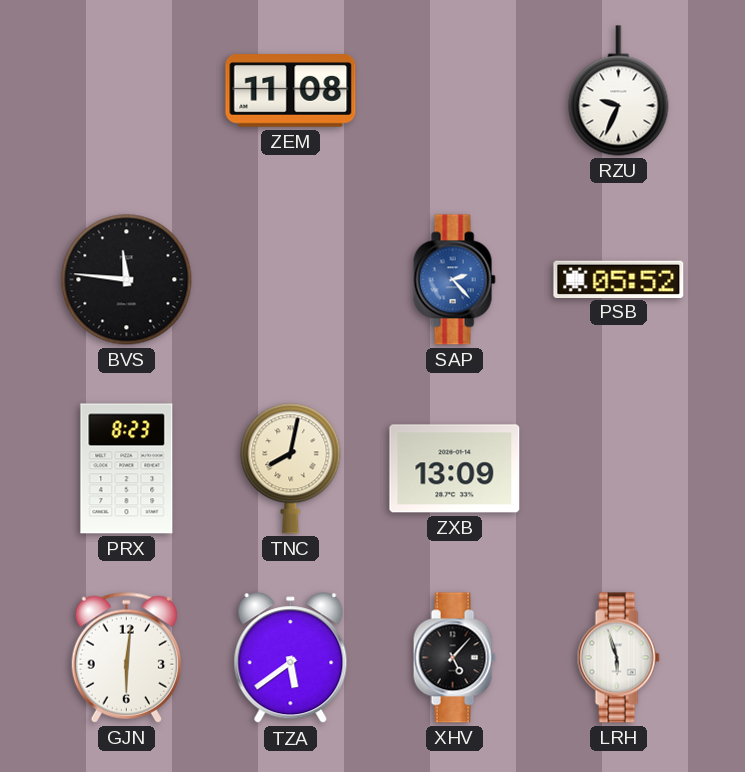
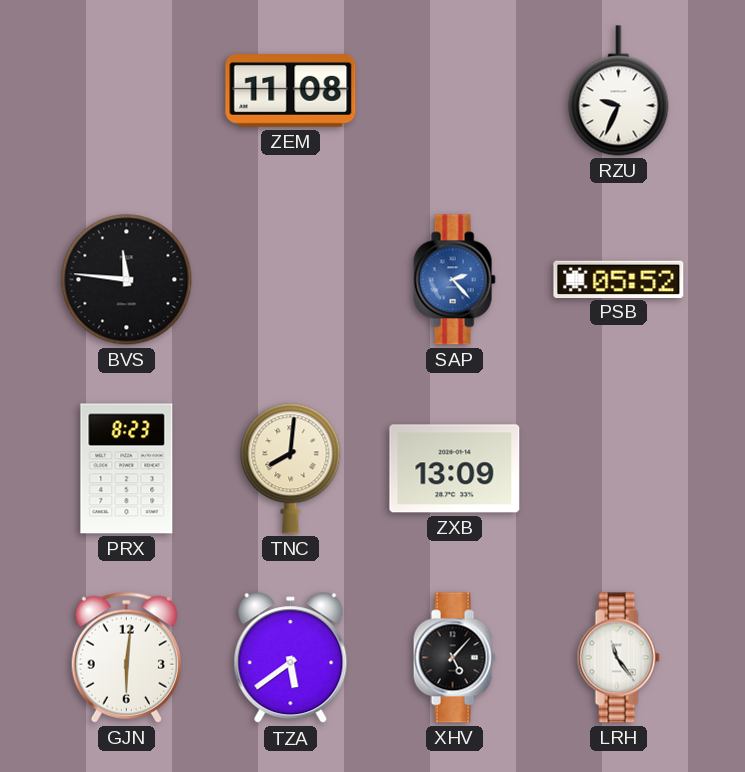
TNC: 8:02 -> 8:01 (291, 469)
LRH: 5:57 -> 11:24 (618, 658)
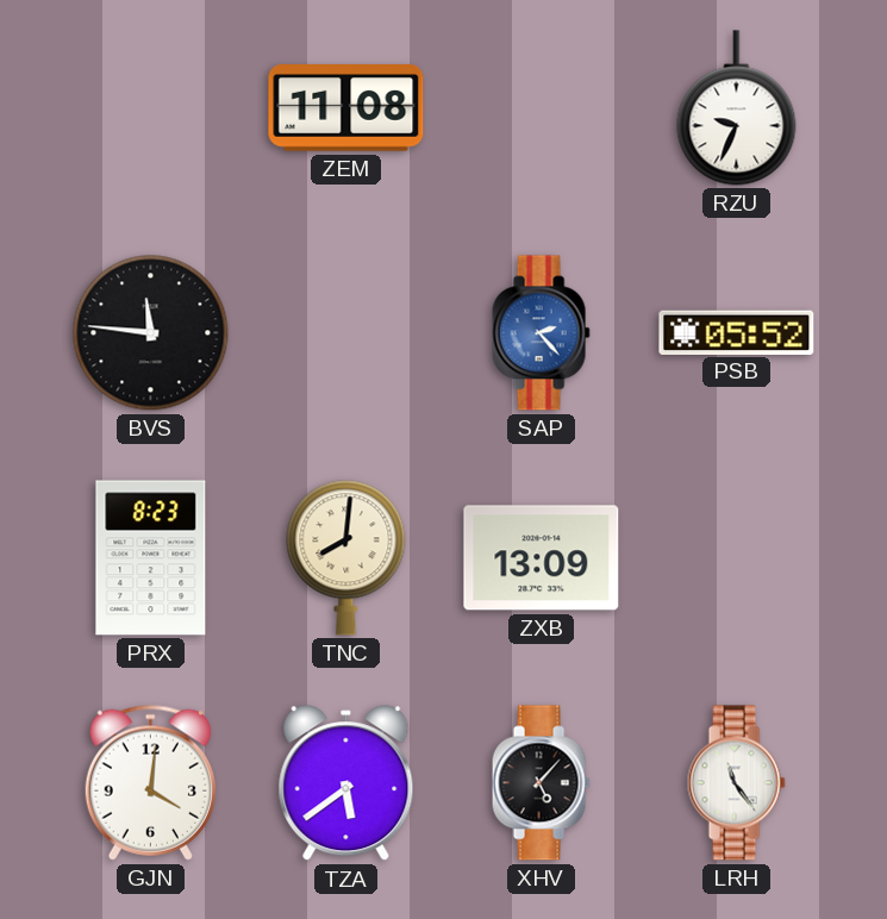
GJN: 6:01 -> 4:01 (150, 782)
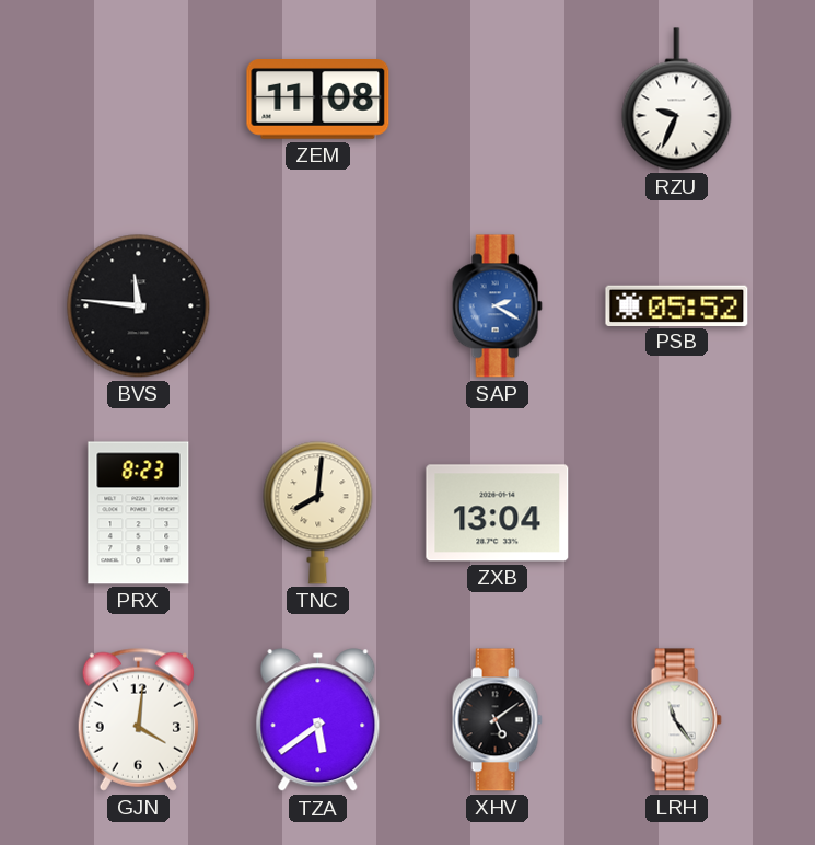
SAP: 2:23 -> 2:20 (497, 306)
ZXB: 13:09 -> 13:04 (498, 513)
XHV: 5:07 -> 5:09 (497, 720)
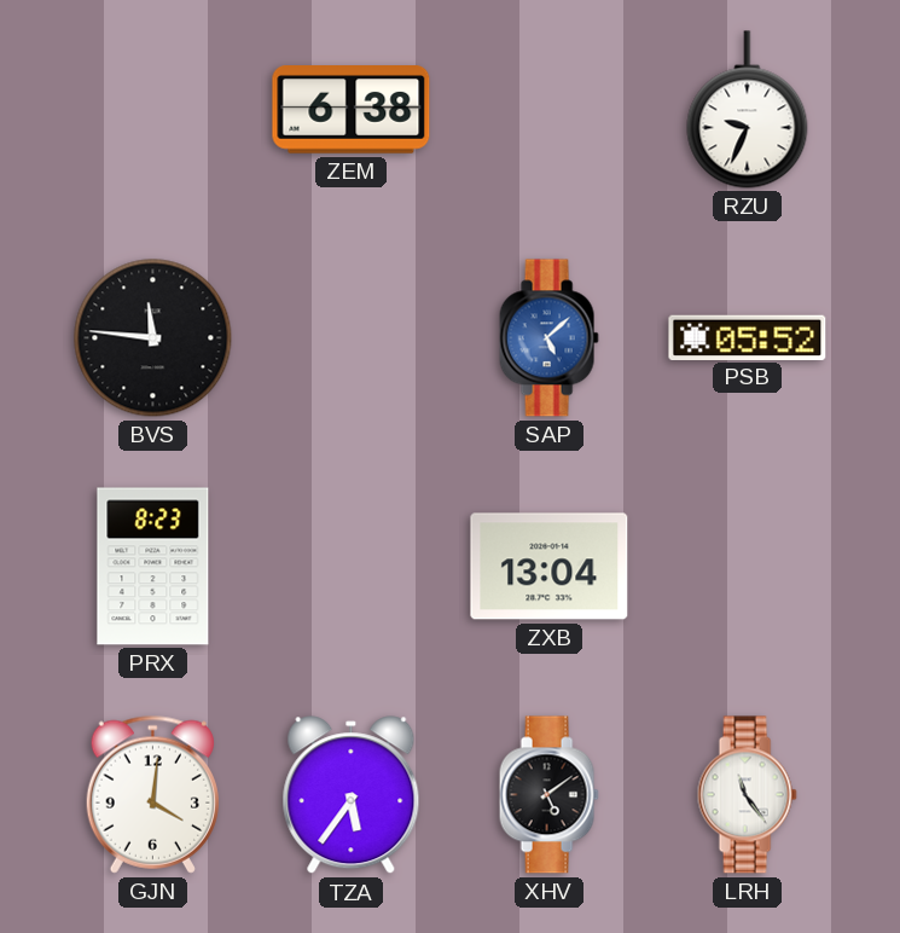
ZEM: 11:08 -> 6:38 (352, 110)
SAP: 2:20 -> 5:08 (548, 338)
TNC: 8:01 -> none (318, 513)
TZA: 5:39 -> 5:36 (352, 795)
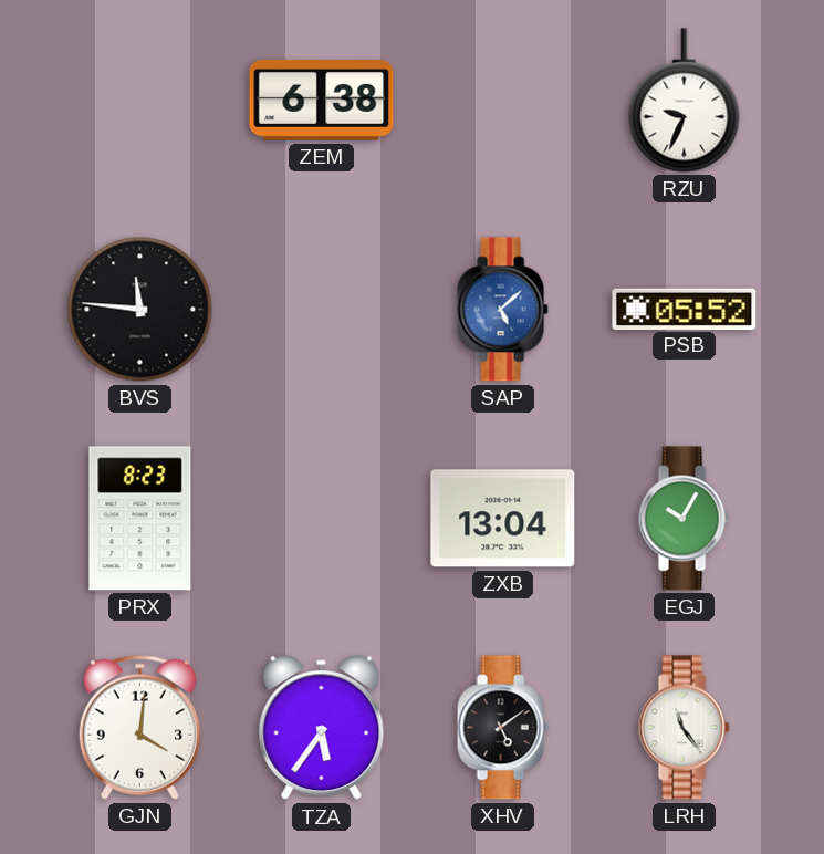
EGJ: none -> 10:05 (684, 519)
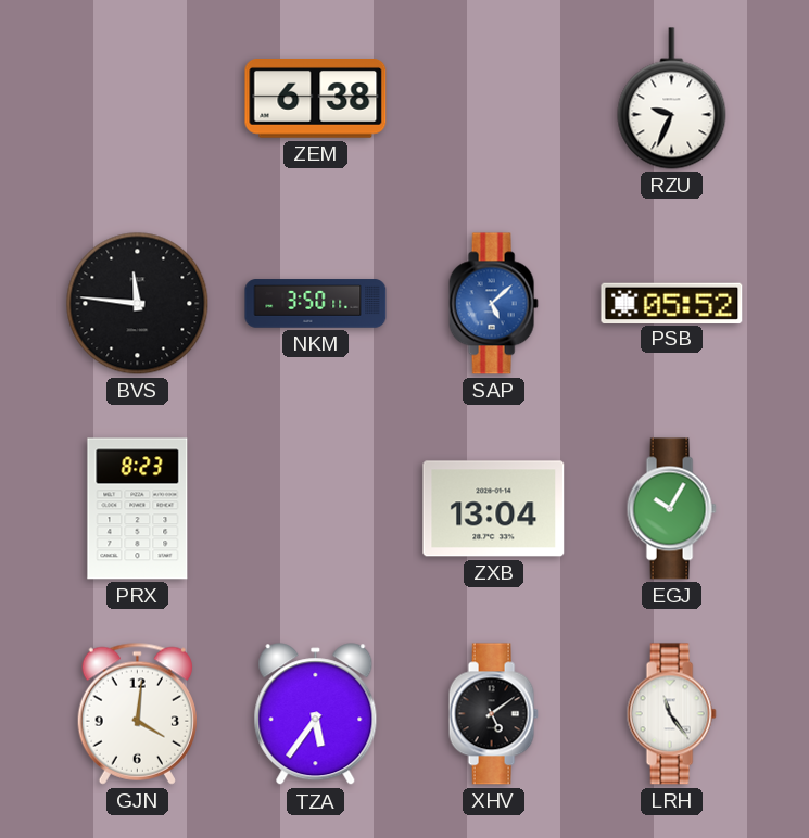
NKM: none -> 3:50 (316, 304)
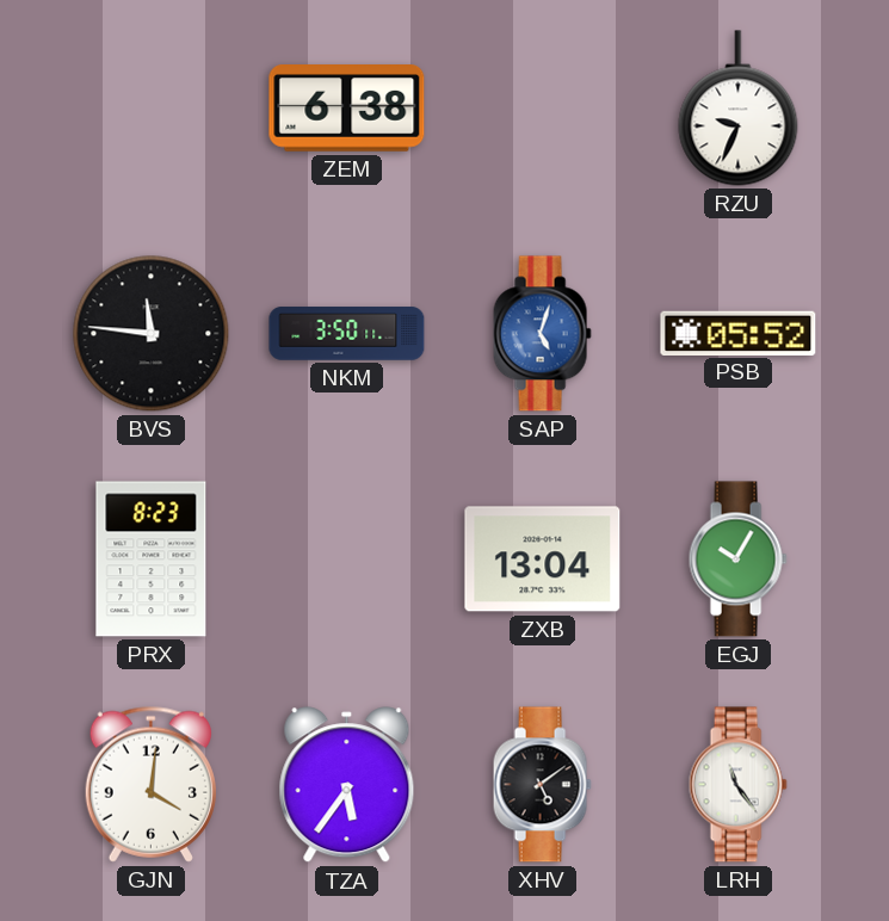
SAP: 5:08 -> 5:03 (542, 334)
